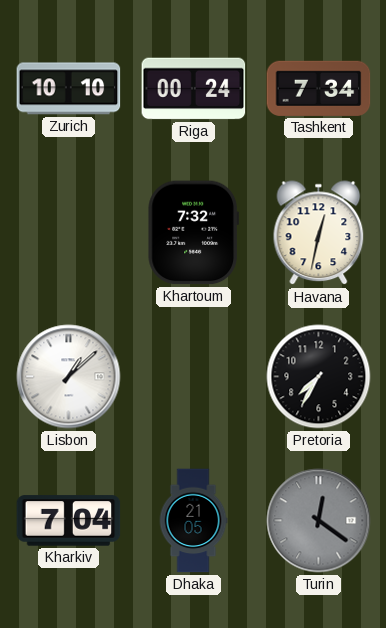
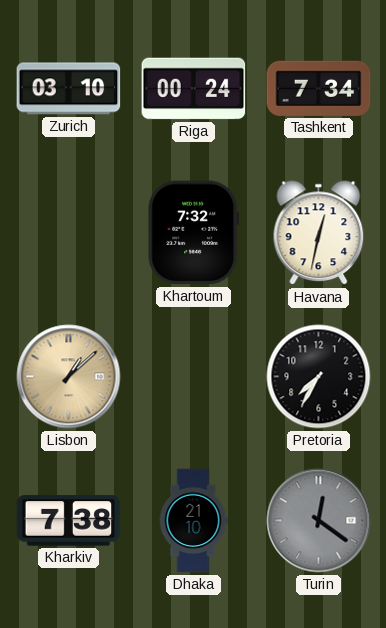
Zurich: 10:10 -> 03:10 (69, 89)
Lisbon dial: white -> champagne (69, 377)
Kharkiv: 7:04 -> 7:38 (69, 521)
Dhaka: 21:05 -> 21:10 (193, 521)
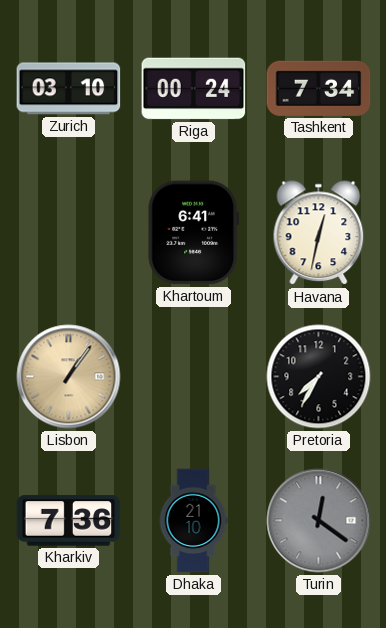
Khartoum: 7:32 -> 6:41 (193, 233)
Lisbon: 1:08 -> 1:06 (69, 377)
Kharkiv: 7:38 -> 7:36 (69, 521)
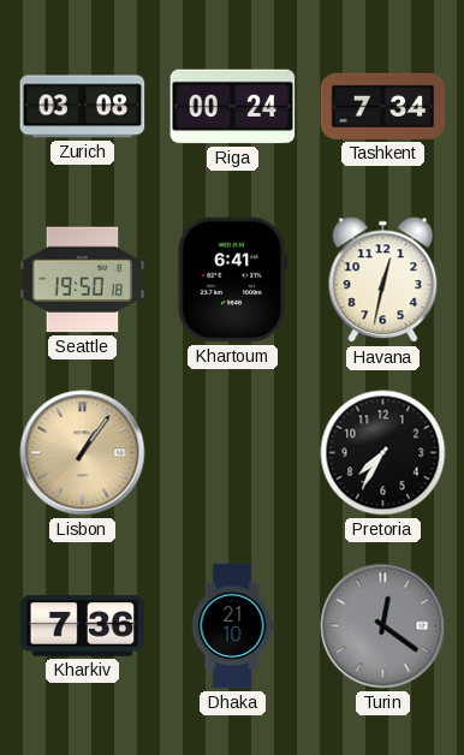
Zurich: 03:10 -> 03:08 (83, 107)
Seattle: none -> 19:50 (83, 280)
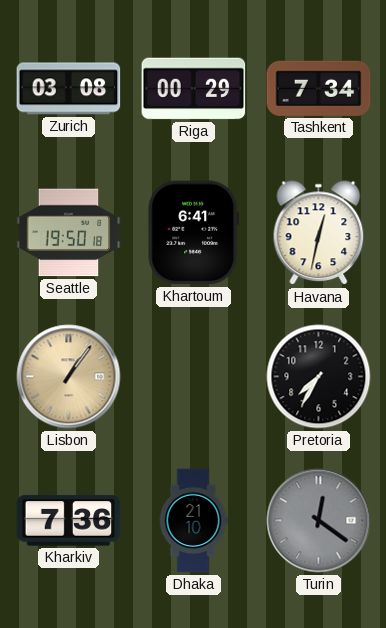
Riga: 00:24 -> 00:29 (194, 89)
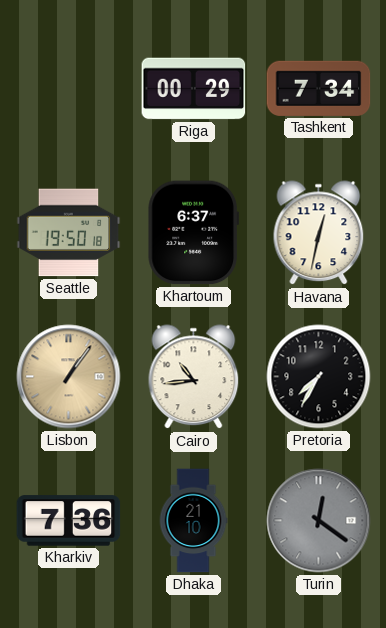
Zurich: 03:08 -> none (69, 89)
Khartoum: 6:41 -> 6:37 (193, 233)
Cairo: none -> 10:44 (194, 377)
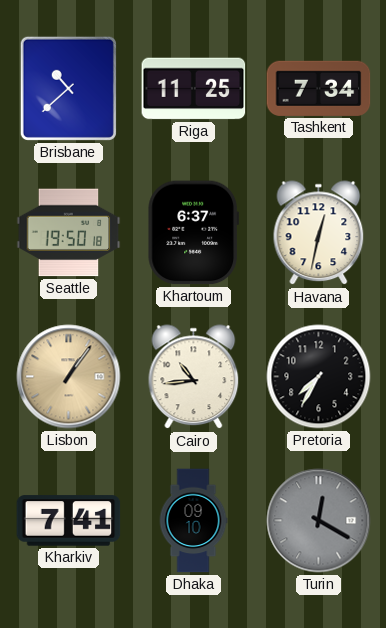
Brisbane: none -> 10:38 (68, 88)
Riga: 00:29 -> 11:25 (194, 89)
Kharkiv: 7:36 -> 7:41 (69, 521)
Dhaka: 21:10 -> 09:10 (193, 521)
Turin: 12:21 -> 12:20 (319, 521)
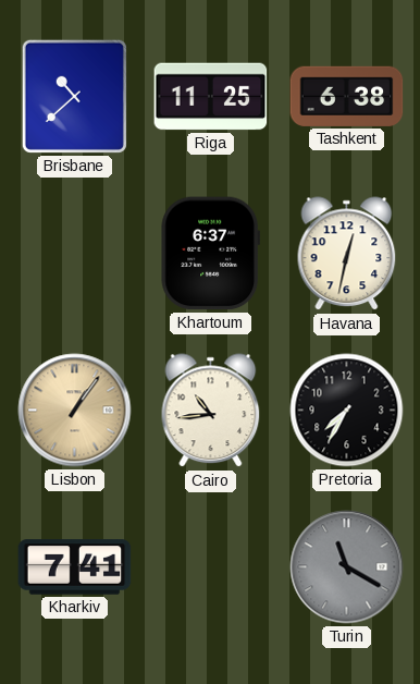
Tashkent: 7:34 -> 6:38 (347, 96)
Seattle: 19:50 -> none (69, 233)
Dhaka: 09:10 -> none (193, 521)
Turin: 12:20 -> 11:20 (347, 567)
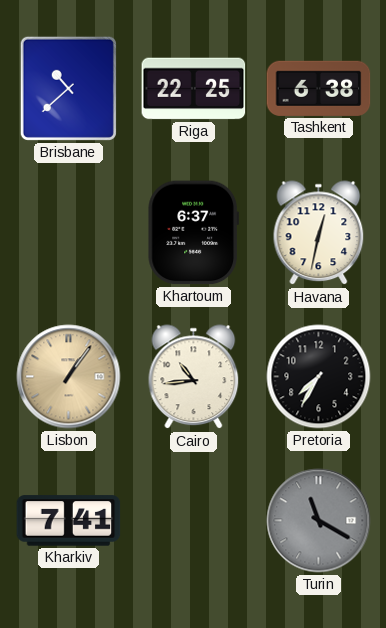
Riga: 11:25 -> 22:25 (194, 89)
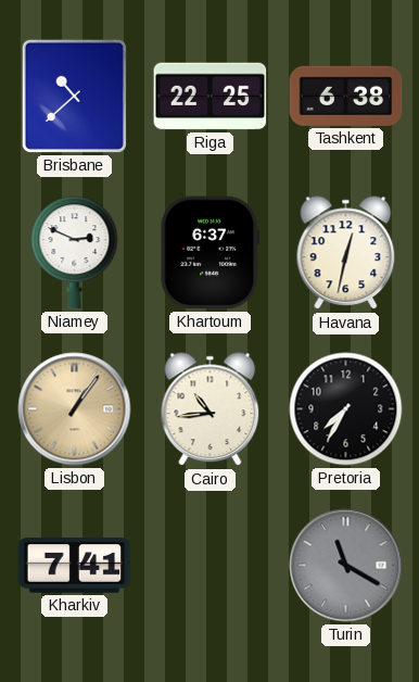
Niamey: none -> 2:49 (75, 253)
